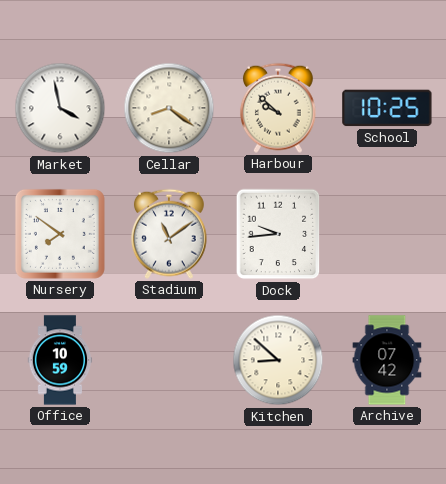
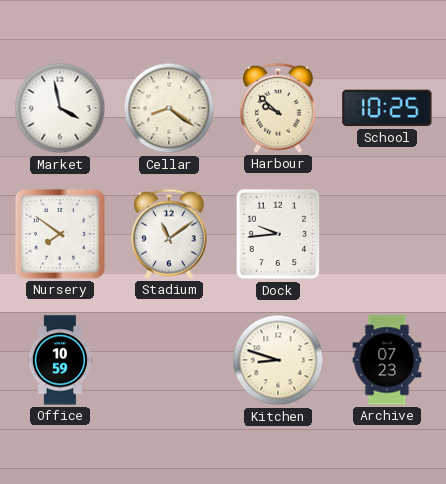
Kitchen: 8:52 -> 8:48 (278, 360)
Archive: 07:42 -> 07:23 (387, 360)
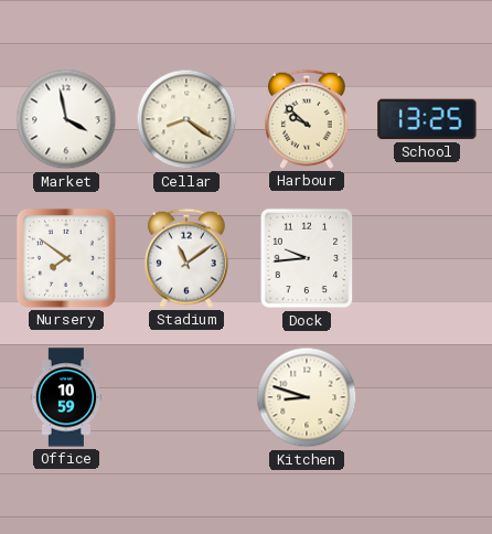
School: 10:25 -> 13:25 (427, 119)
Archive: 07:23 -> none (387, 360)
